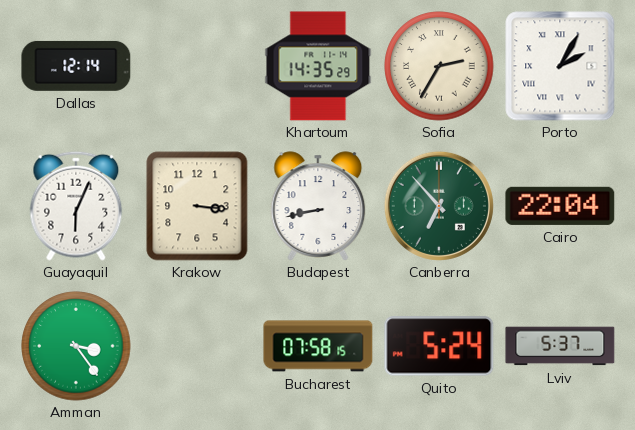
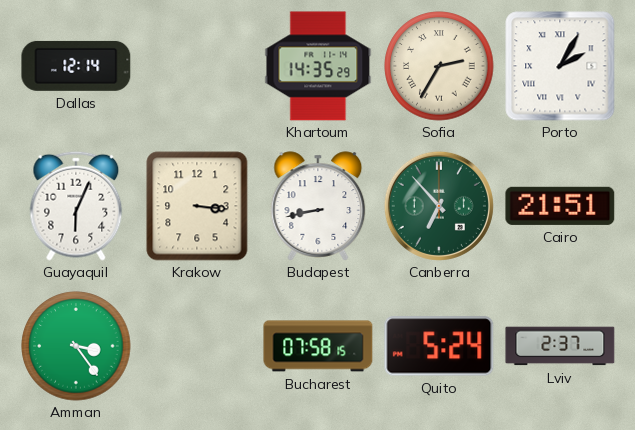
Cairo: 22:04 -> 21:51 (560, 206)
Lviv: 5:37 -> 2:37 (560, 346)
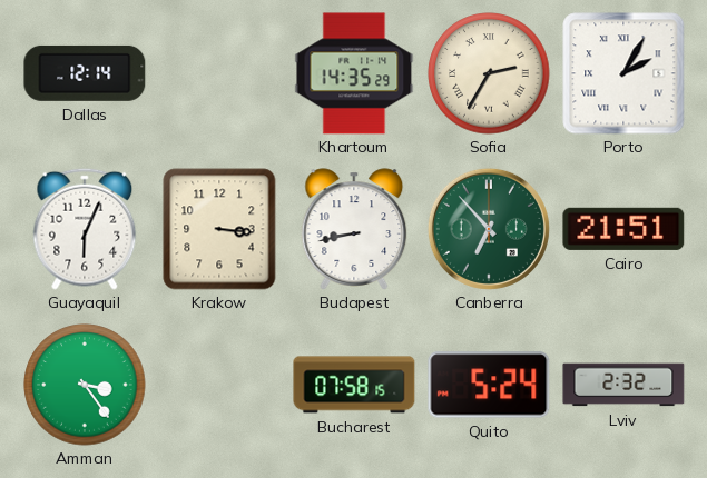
Lviv: 2:37 -> 2:32 (623, 385)
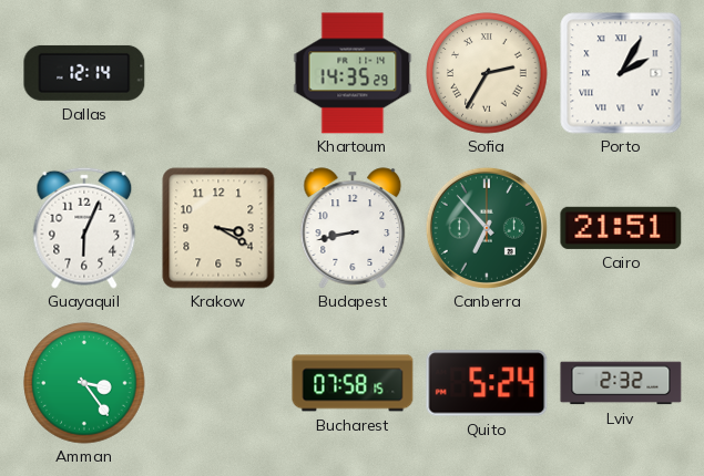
Krakow: 3:16 -> 3:20 (218, 228)
